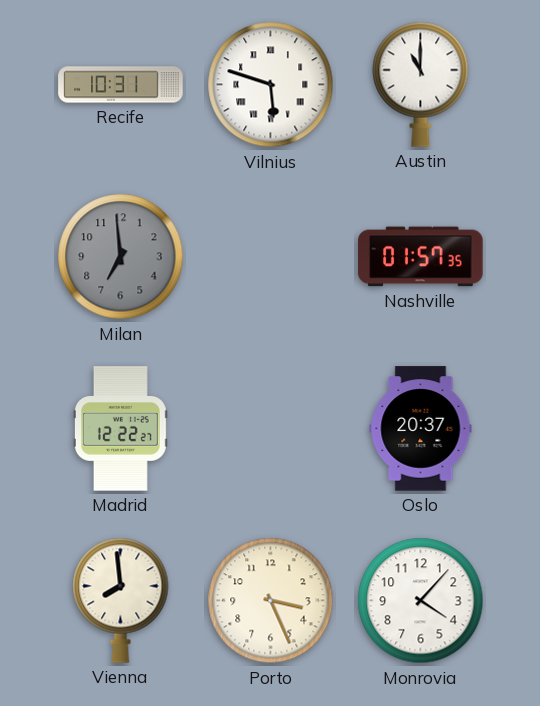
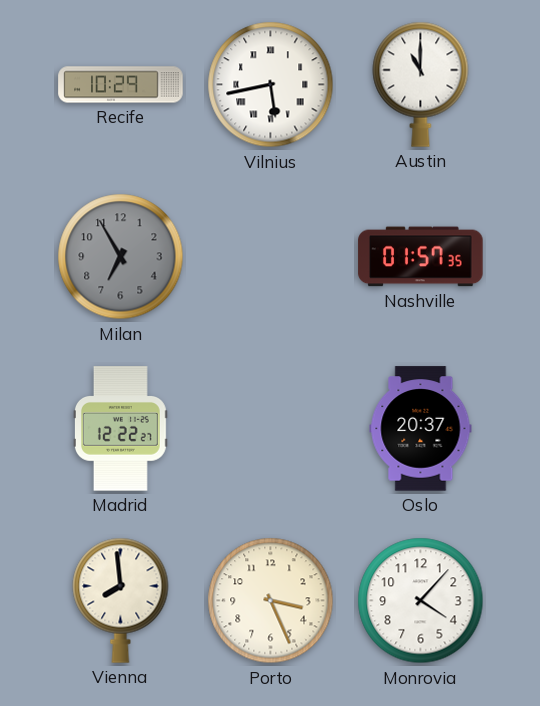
Recife: 10:31 -> 10:29 (121, 85)
Vilnius: 5:48 -> 5:43 (271, 85)
Milan: 6:59 -> 6:55 (121, 257)
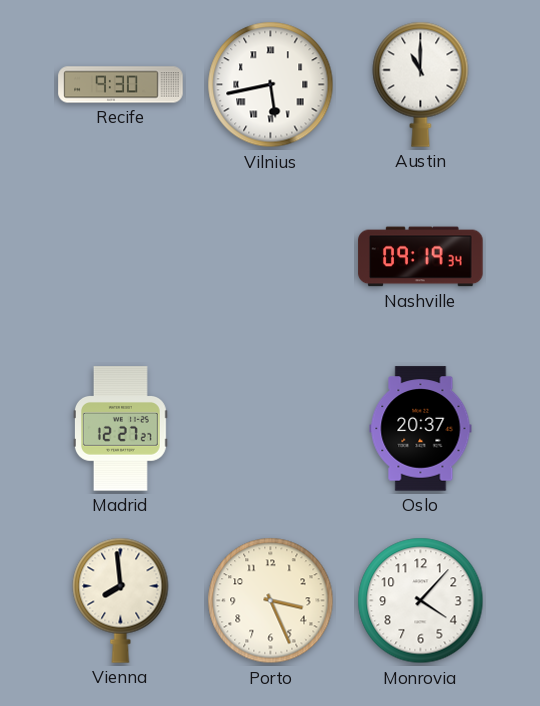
Recife: 10:29 -> 9:30 (121, 85)
Milan: 6:55 -> none (121, 257)
Nashville: 01:57 -> 09:19 (421, 257)
Madrid: 12:22 -> 12:27 (120, 429)
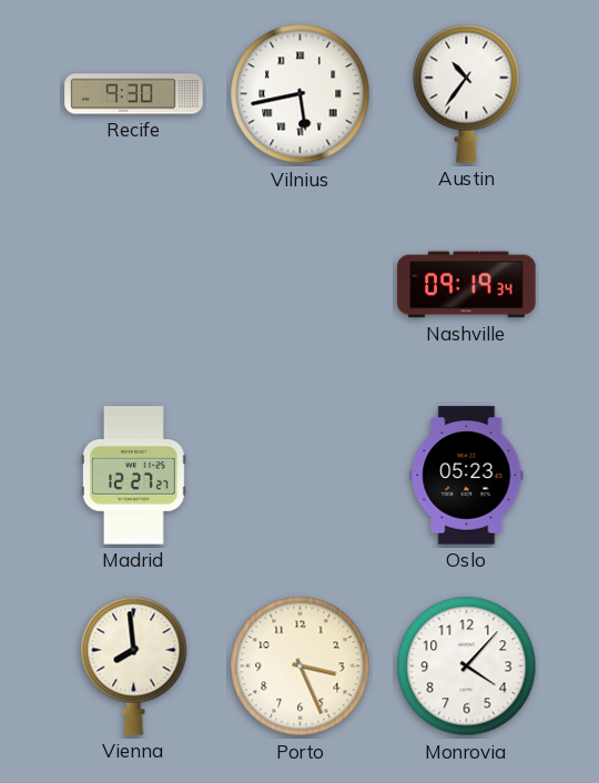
Austin: 11:00 -> 10:36 (467, 93)
Oslo: 20:37 -> 05:23 (467, 476)
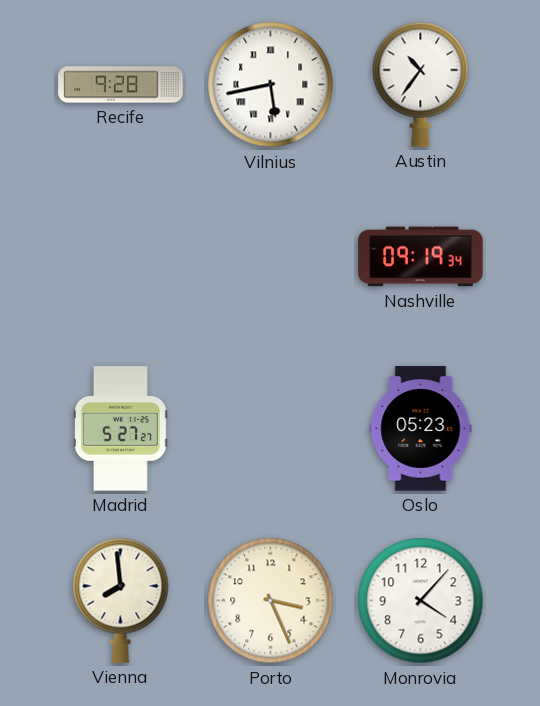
Recife: 9:30 -> 9:28 (121, 85)
Madrid: 12:27 -> 5:27 (120, 429)
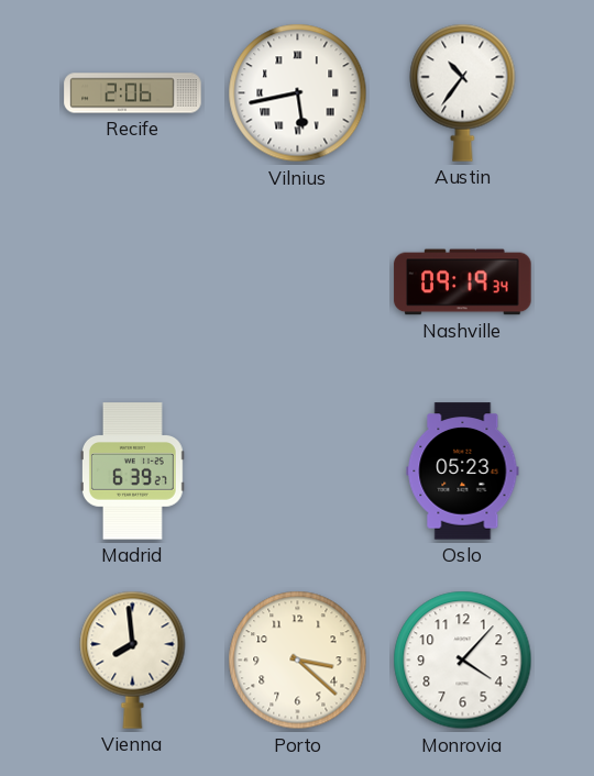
Recife: 9:28 -> 2:06 (133, 93)
Madrid: 5:27 -> 6:39 (132, 472)
Porto: 3:26 -> 3:22 (298, 661)
